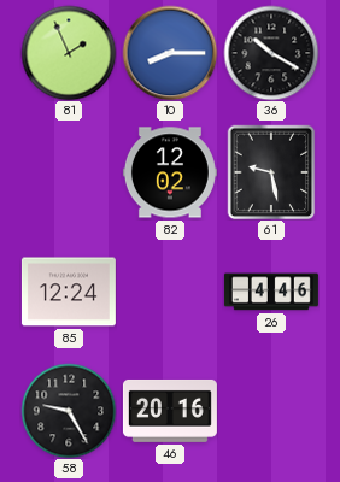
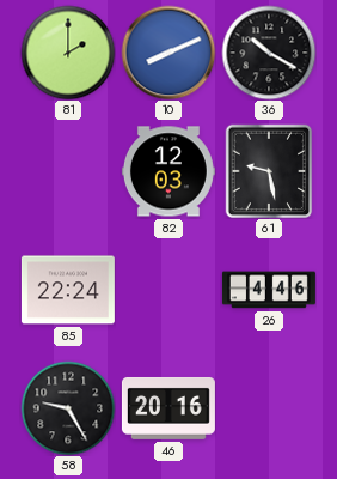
81: 1:56 -> 2:00 (68, 53)
10: 8:15 -> 8:11 (168, 53)
82: 12:02 -> 12:03 (168, 171)
85: 12:24 -> 22:24 (68, 290)
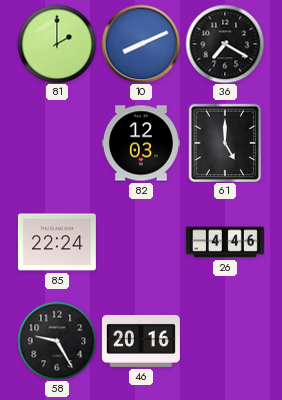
36: 10:20 -> 7:20 (225, 44)
61: 9:28 -> 5:00 (225, 143)
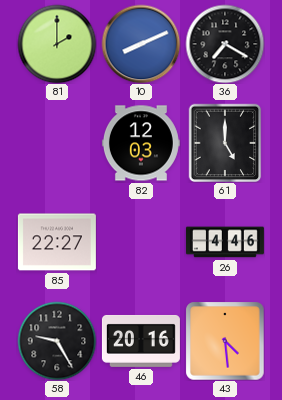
85: 22:24 -> 22:27 (57, 242)
43: none -> 4:29 (225, 341)
